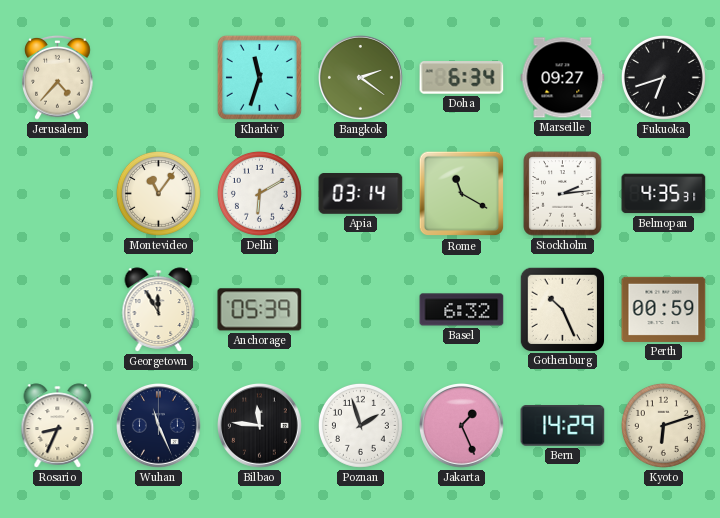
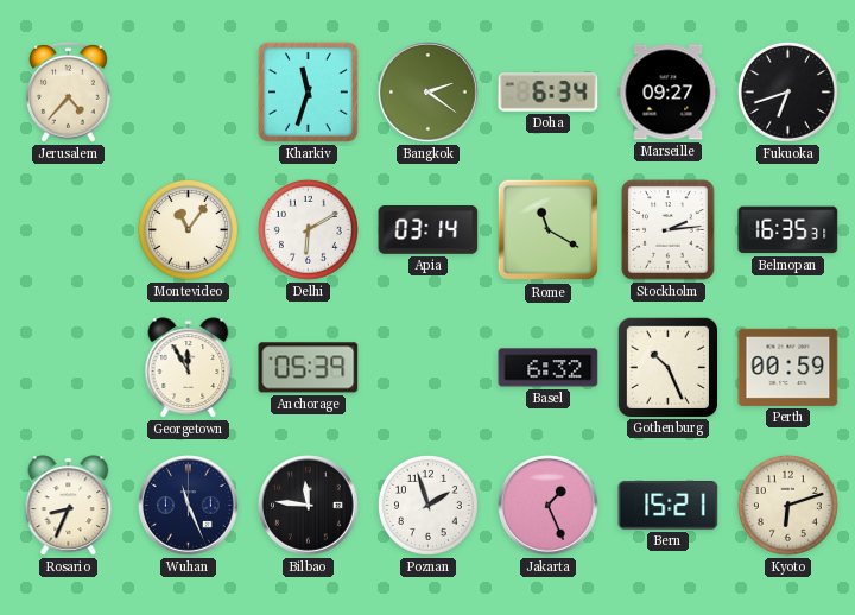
Belmopan: 4:35 -> 16:35 (788, 230)
Bern: 14:29 -> 15:21 (669, 506)
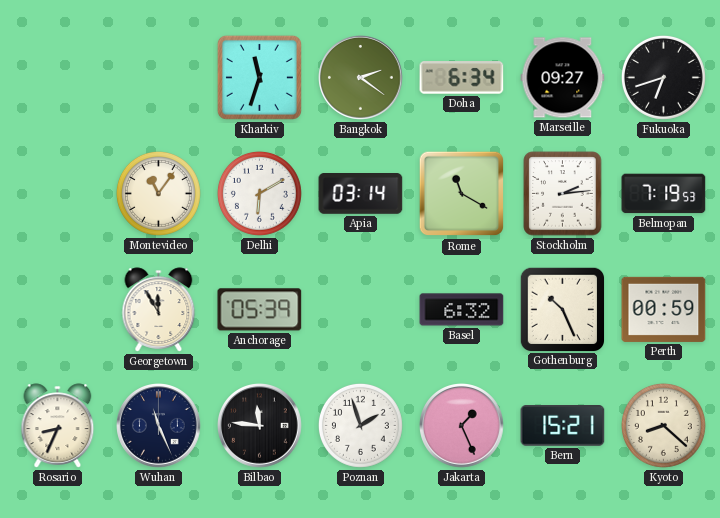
Jerusalem: 4:37 -> none (69, 91)
Belmopan: 16:35 -> 7:19 (664, 194)
Kyoto: 6:12 -> 8:22 (663, 425)
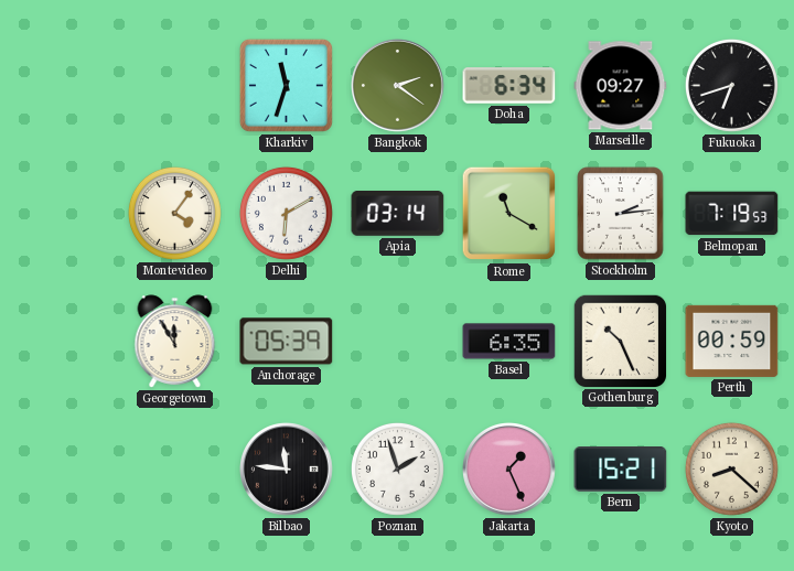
Montevideo: 11:06 -> 4:06 (174, 213)
Basel: 6:32 -> 6:35 (509, 342)
Rosario: 8:34 -> none (58, 426)
Wuhan: 11:26 -> none (159, 426)
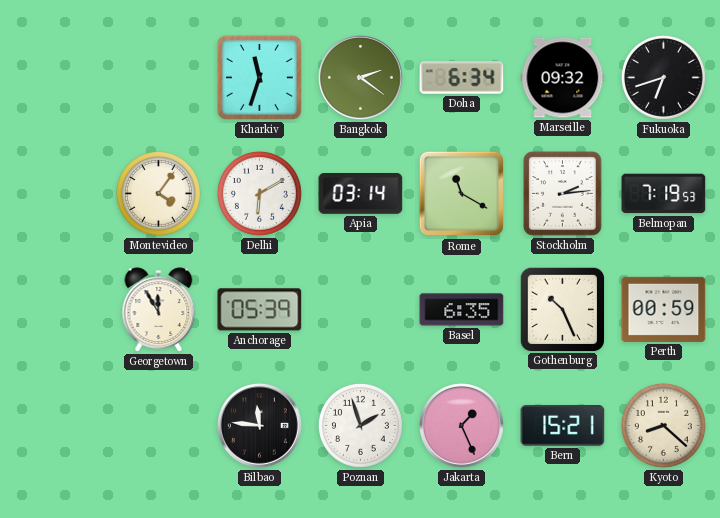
Marseille: 09:27 -> 09:32 (563, 78)
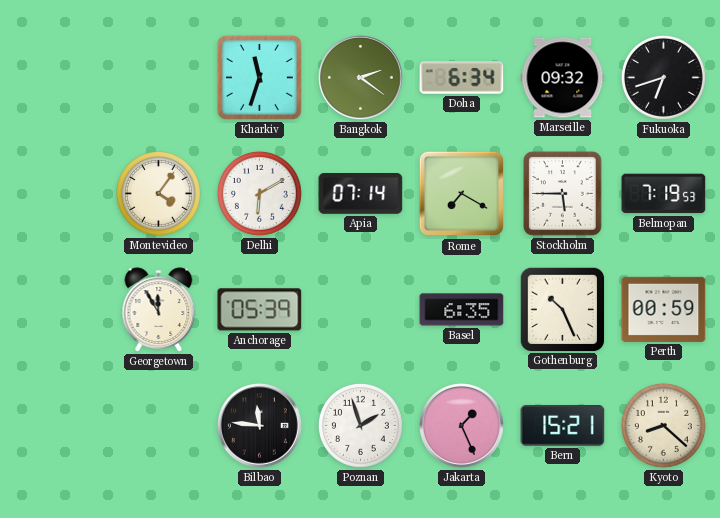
Apia: 03:14 -> 07:14 (361, 194)
Rome: 11:20 -> 7:20 (462, 194)
Stockholm: 2:14 -> 5:45 (563, 194)
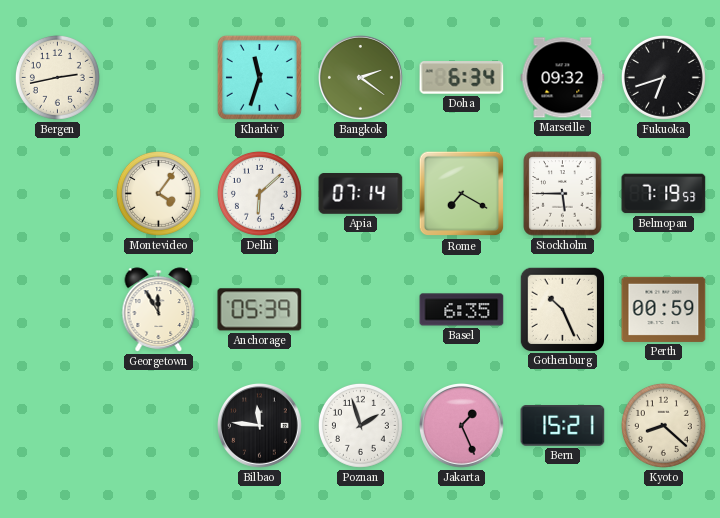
Bergen: none -> 2:43 (57, 77)
Delhi: 6:10 -> 6:08 (259, 193)
